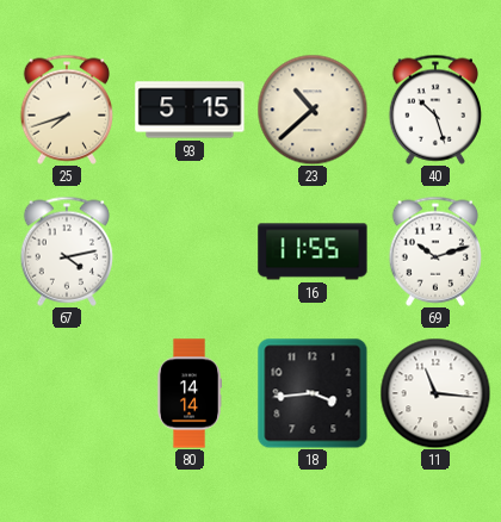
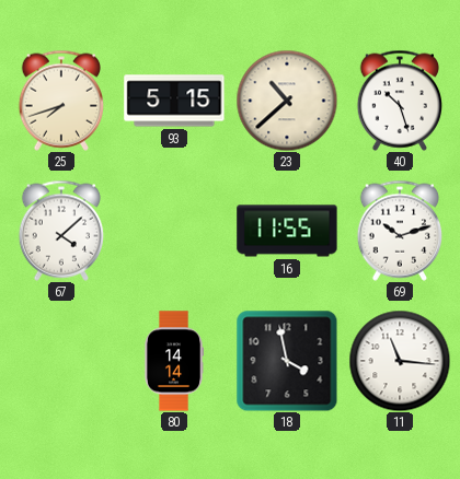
67: 4:13 -> 4:08 (60, 231)
18: 3:44 -> 3:58 (287, 361)
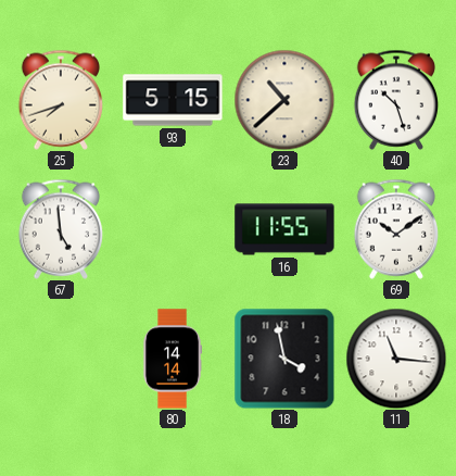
67: 4:08 -> 4:59 (60, 229)
69: 10:12 -> 10:09 (395, 229)
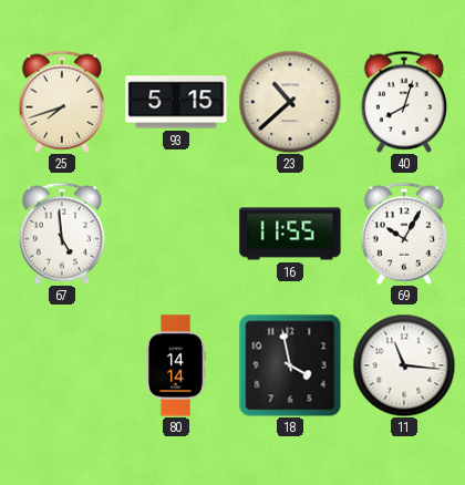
40: 10:27 -> 8:03 (403, 102)
69: 10:09 -> 10:05 (403, 234)
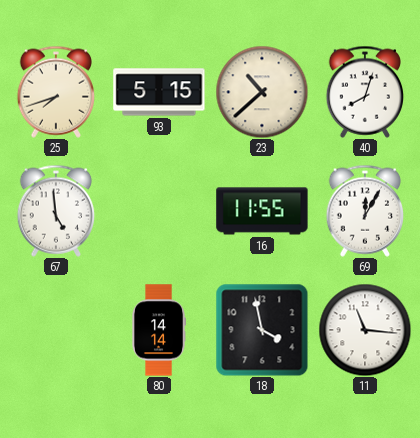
69: 10:05 -> 12:05 (364, 211)
